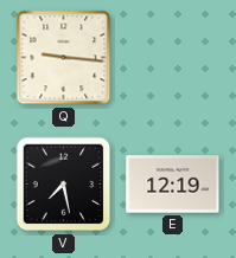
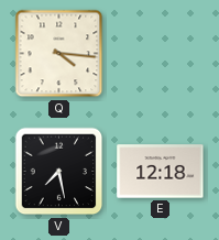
Q: 9:16 -> 4:16 (59, 54)
E: 12:19 -> 12:18 (161, 172)
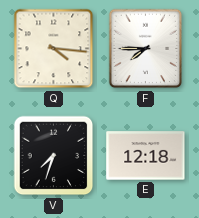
F: none -> 7:45 (146, 49)
V: 7:28 -> 7:33 (54, 156)
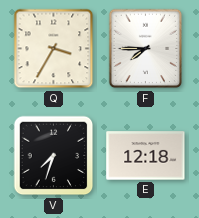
Q: 4:16 -> 3:35 (54, 49)
